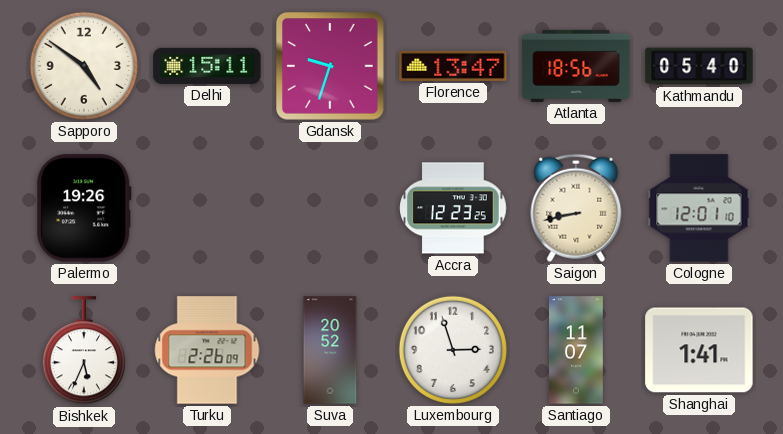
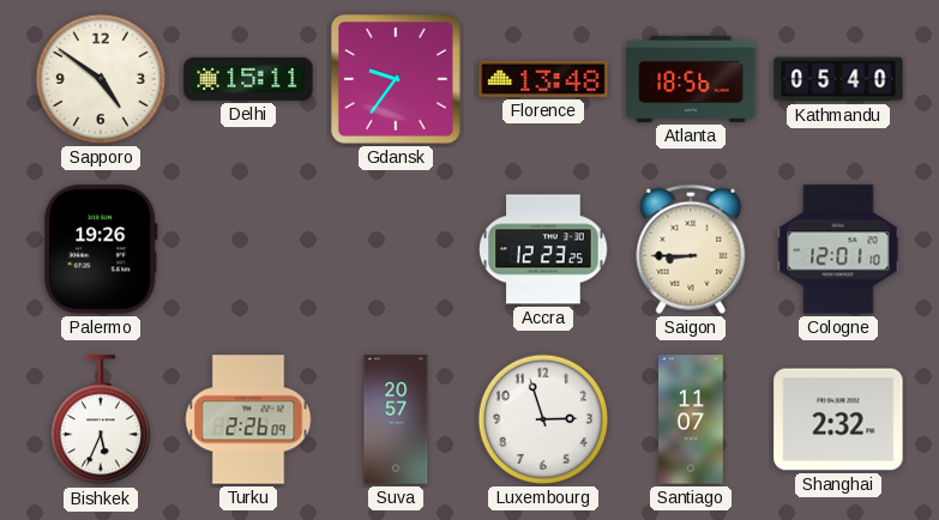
Gdansk: 9:33 -> 9:36 (397, 80)
Florence: 13:47 -> 13:48 (543, 79)
Saigon: 8:43 -> 8:45 (691, 249)
Suva: 20:52 -> 20:57 (396, 419)
Shanghai: 1:41 -> 2:32 (838, 419)
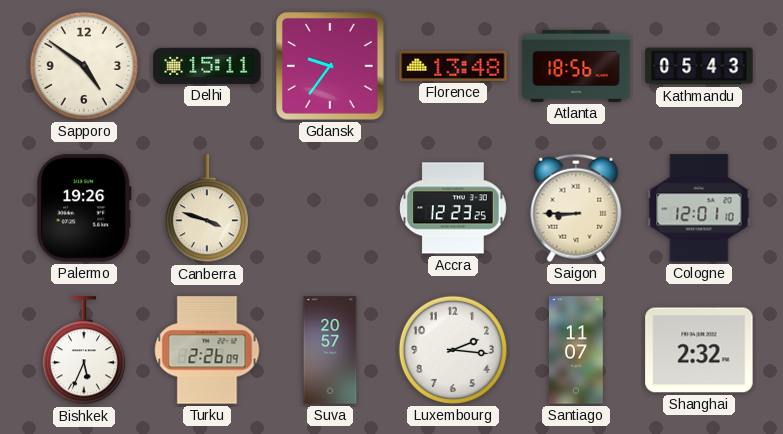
Kathmandu: 05:40 -> 05:43 (699, 66)
Canberra: none -> 3:48 (207, 209)
Luxembourg: 2:57 -> 2:16 (453, 350)
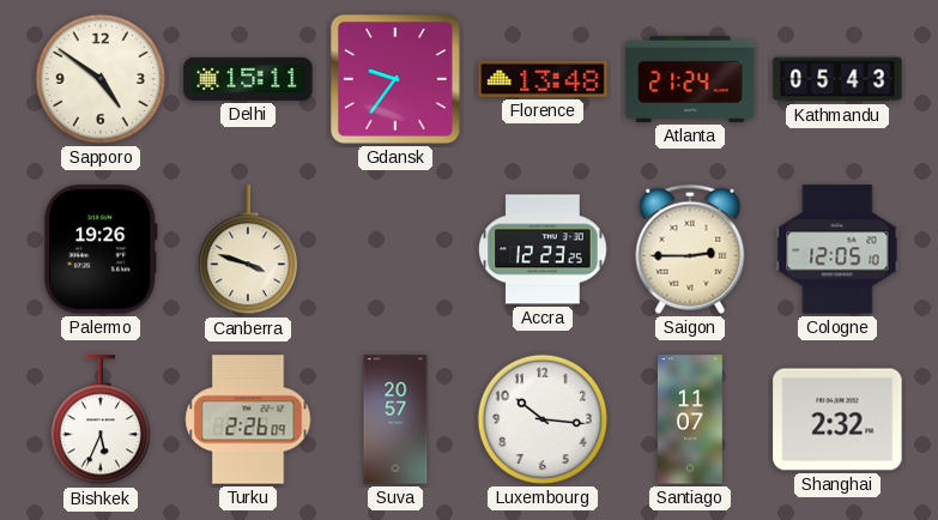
Atlanta: 18:56 -> 21:24 (690, 79)
Saigon: 8:45 -> 2:45 (690, 249)
Cologne: 12:01 -> 12:05 (837, 249)
Luxembourg: 2:16 -> 10:16 (543, 419)
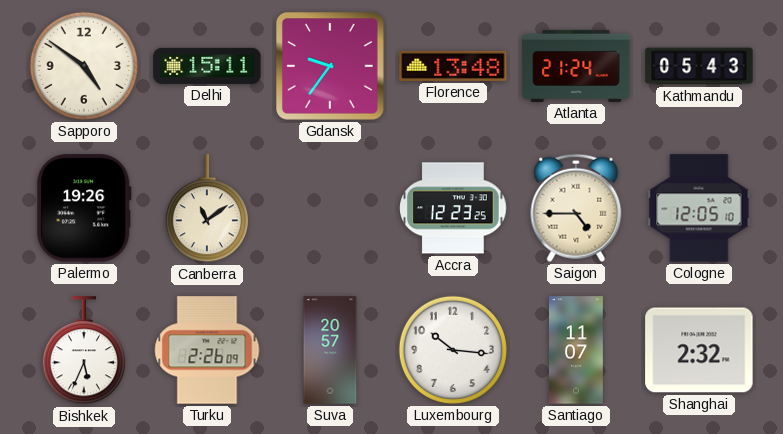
Canberra: 3:48 -> 11:09 (207, 209)
Saigon: 2:45 -> 4:45 (576, 208)
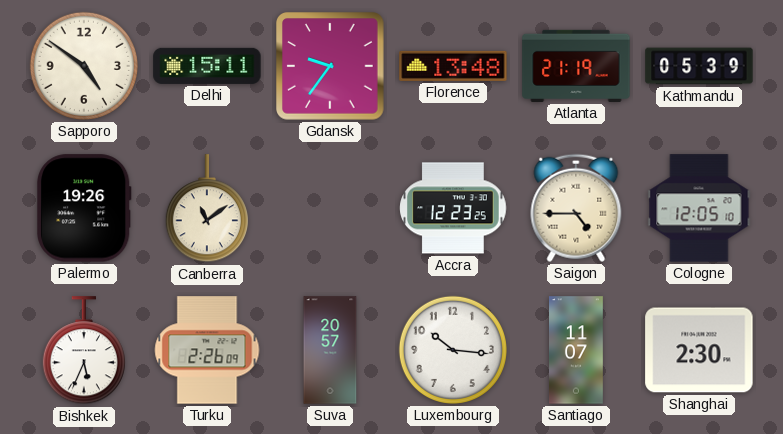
Atlanta: 21:24 -> 21:19 (576, 66)
Kathmandu: 05:43 -> 05:39 (699, 66)
Shanghai: 2:32 -> 2:30 (699, 350)
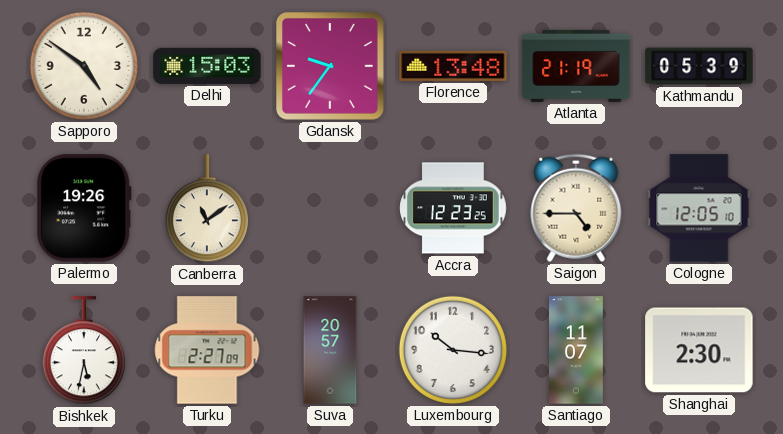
Delhi: 15:11 -> 15:03 (207, 66)
Bishkek: 5:34 -> 5:32 (84, 351)
Turku: 2:26 -> 2:27 (207, 350)
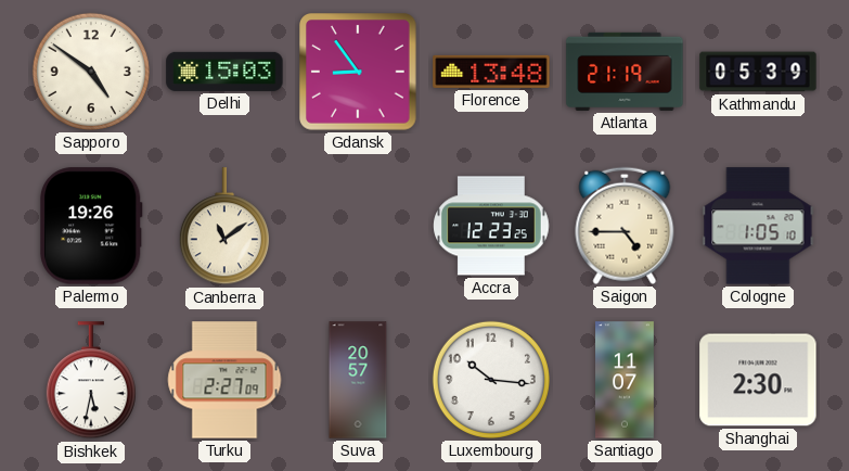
Gdansk: 9:36 -> 8:54 (359, 73)
Cologne: 12:05 -> 1:05 (758, 226)
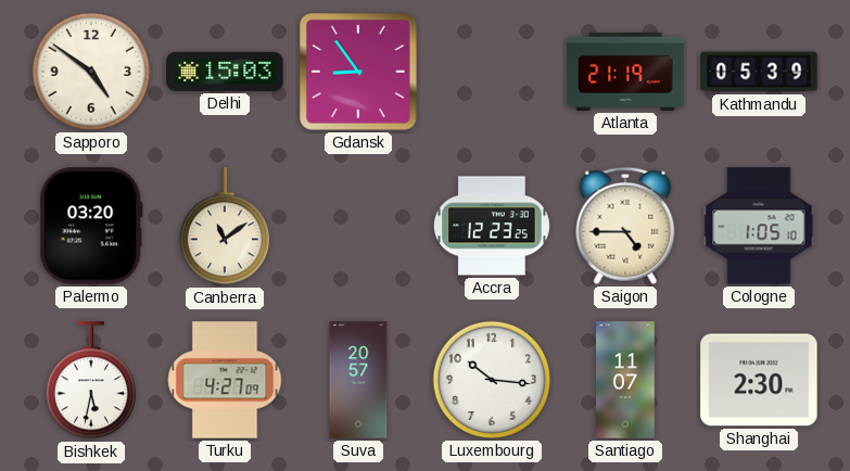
Florence: 13:48 -> none (491, 72)
Palermo: 19:26 -> 03:20 (91, 226)
Turku: 2:27 -> 4:27 (225, 380)
